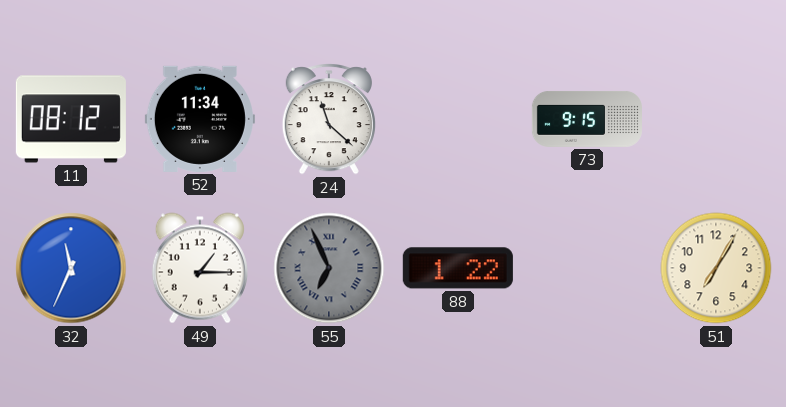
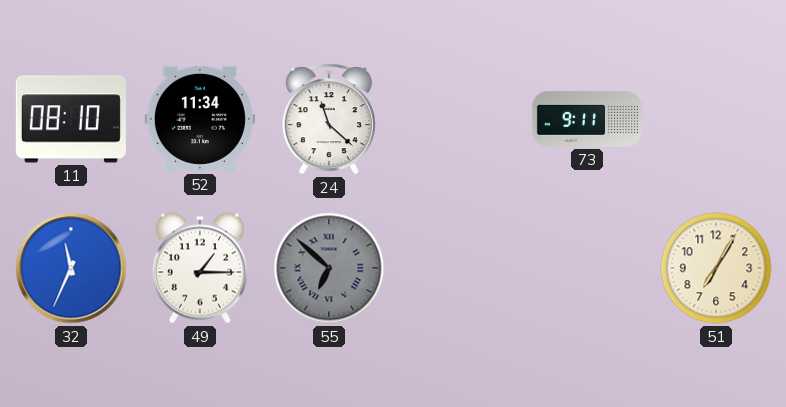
11: 08:12 -> 08:10 (71, 119)
73: 9:15 -> 9:11 (587, 119)
55: 6:56 -> 6:52 (329, 268)
88: 1:22 -> none (458, 268)
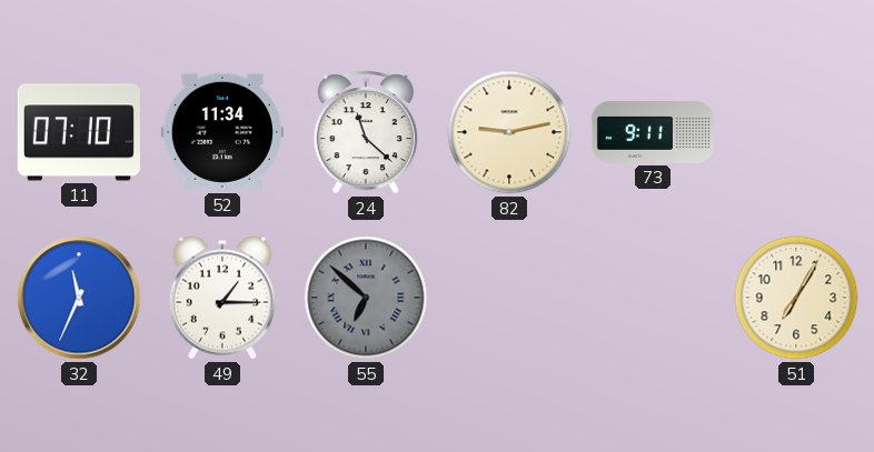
11: 08:10 -> 07:10 (79, 132)
82: none -> 9:13 (509, 132)
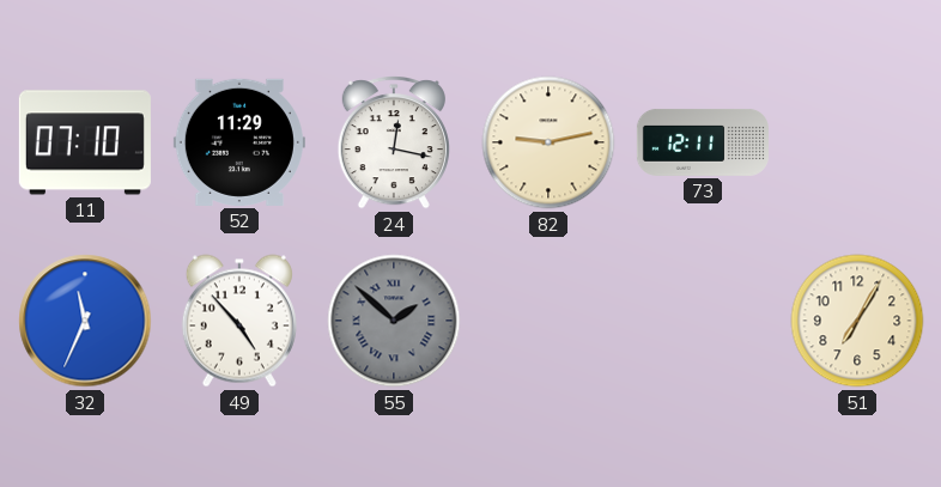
52: 11:34 -> 11:29 (239, 142)
24: 11:22 -> 12:17 (394, 142)
73: 9:11 -> 12:11 (703, 142)
49: 1:15 -> 4:53 (239, 321)
55: 6:52 -> 1:52 (394, 321)
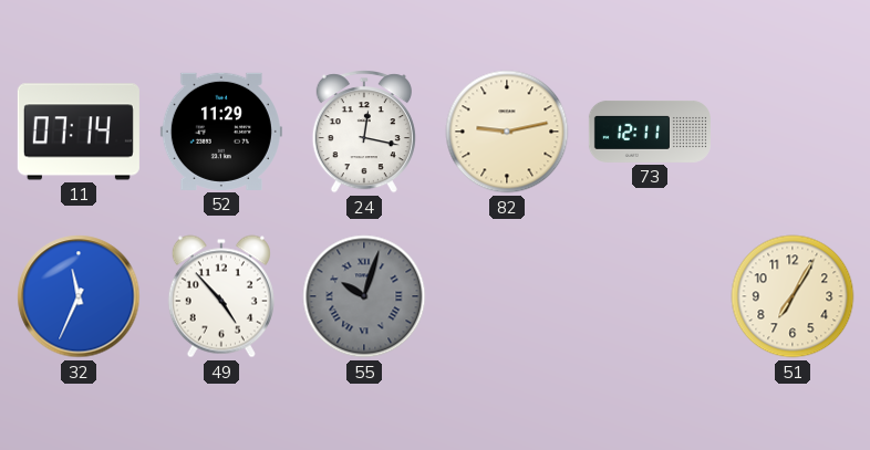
11: 07:10 -> 07:14 (79, 132)
55: 1:52 -> 10:03 (364, 296)
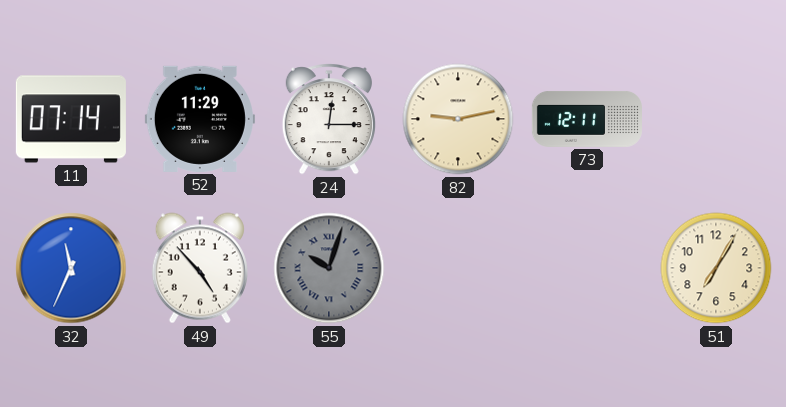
24: 12:17 -> 12:15 (329, 119)
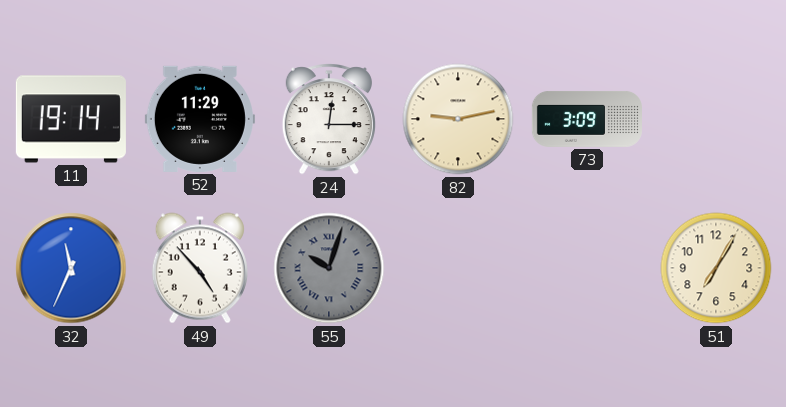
11: 07:14 -> 19:14 (71, 119)
73: 12:11 -> 3:09 (587, 119)
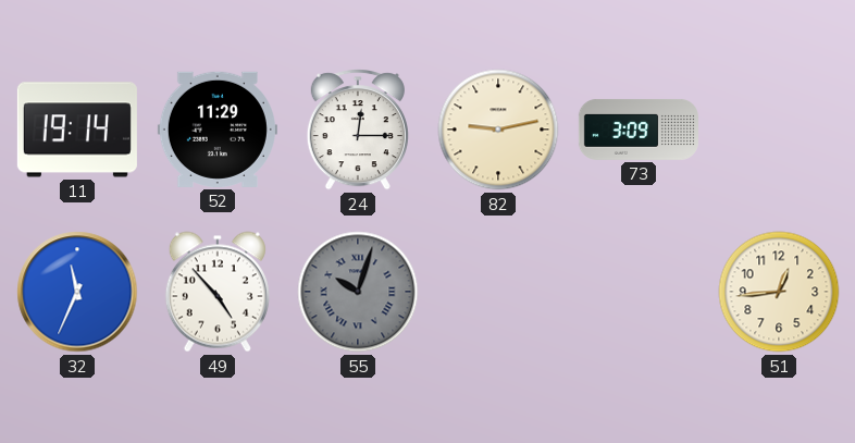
51: 7:05 -> 12:44 (779, 292)
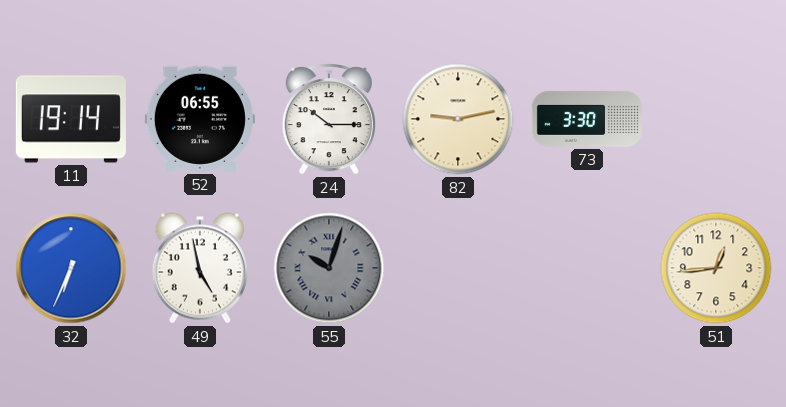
52: 11:29 -> 06:55 (200, 119)
24: 12:15 -> 10:15 (329, 119)
73: 3:09 -> 3:30 (587, 119)
32: 11:34 -> 6:34 (71, 268)
49: 4:53 -> 4:58 (200, 268)
